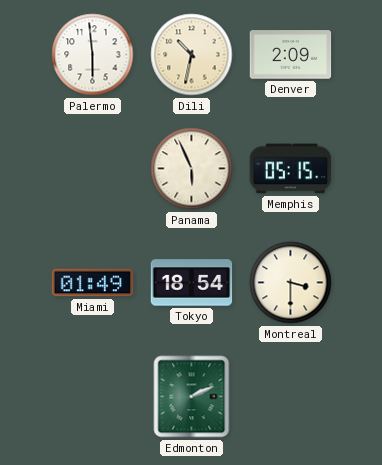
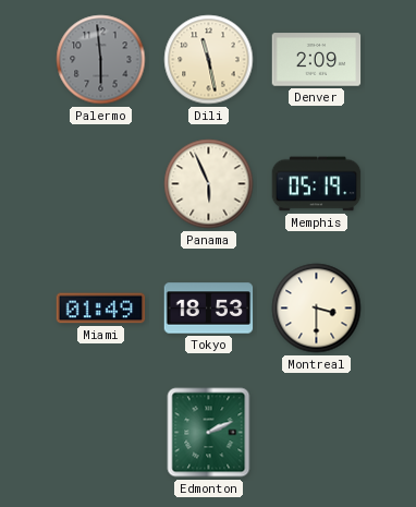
Palermo dial: white -> grey (101, 60)
Dili: 10:32 -> 11:28 (209, 60)
Memphis: 05:15 -> 05:19 (317, 184)
Tokyo: 18:54 -> 18:53 (209, 309)
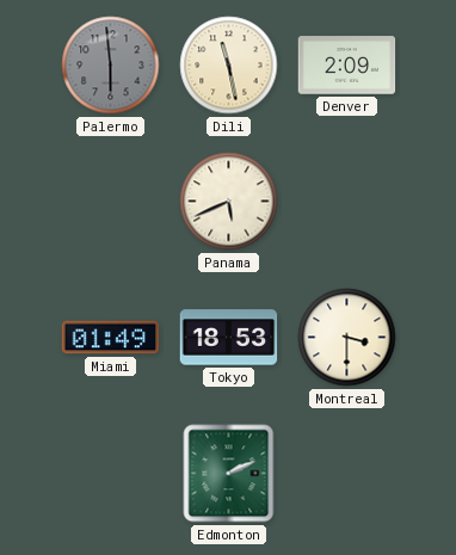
Panama: 5:56 -> 5:41 (229, 202)
Memphis: 05:19 -> none (317, 184)
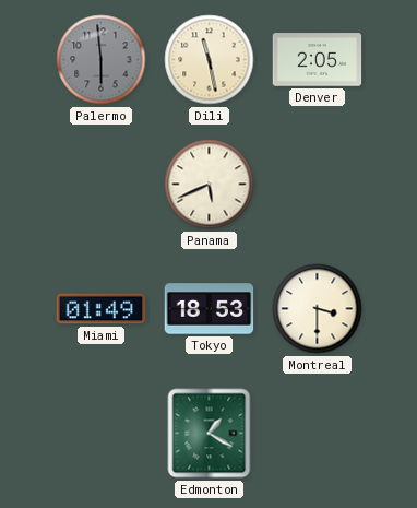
Denver: 2:09 -> 2:05 (318, 60)
Edmonton: 2:11 -> 1:20 (210, 434)
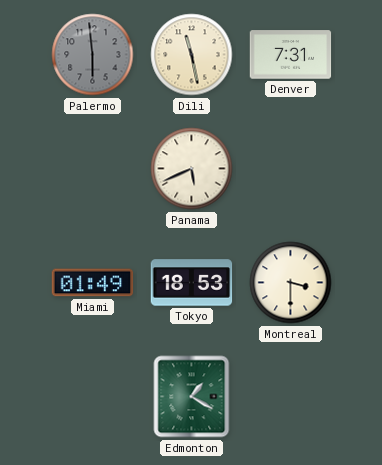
Denver: 2:05 -> 7:31 (291, 55)
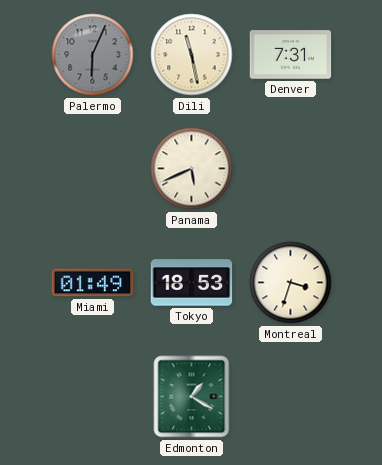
Palermo: 5:59 -> 6:04 (93, 55)
Montreal: 3:30 -> 3:33 (291, 283)
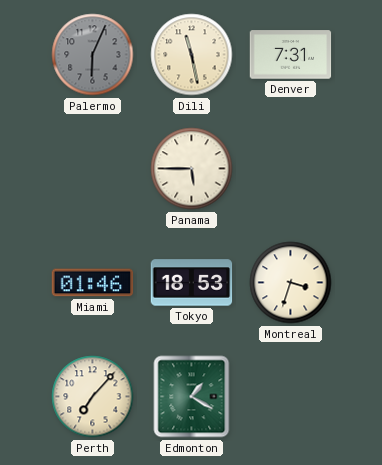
Panama: 5:41 -> 5:45 (192, 169)
Miami: 01:49 -> 01:46 (93, 283)
Perth: none -> 7:07 (93, 397)
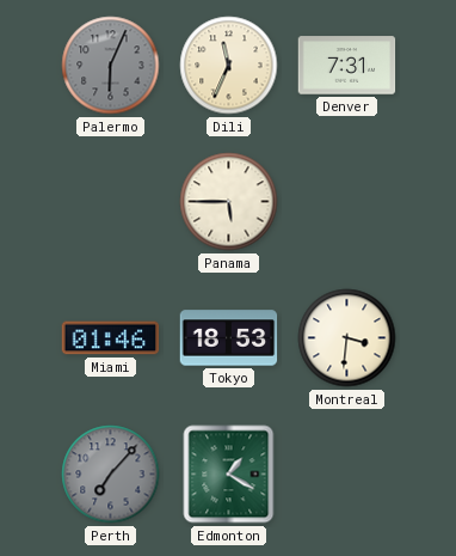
Dili: 11:28 -> 11:34 (229, 66)
Montreal: 3:33 -> 3:31 (347, 338)
Perth dial: cream -> grey (111, 475)
